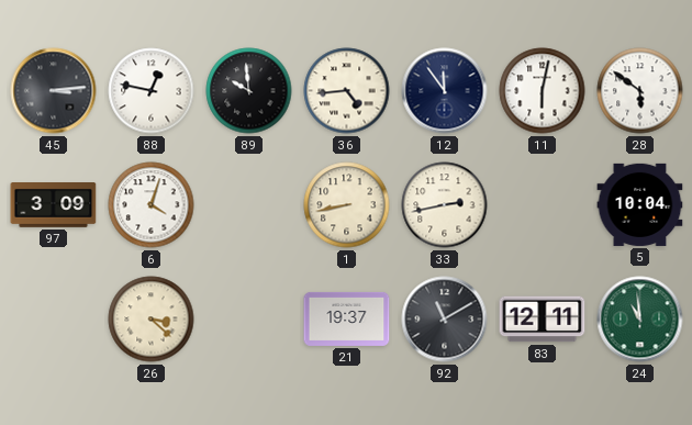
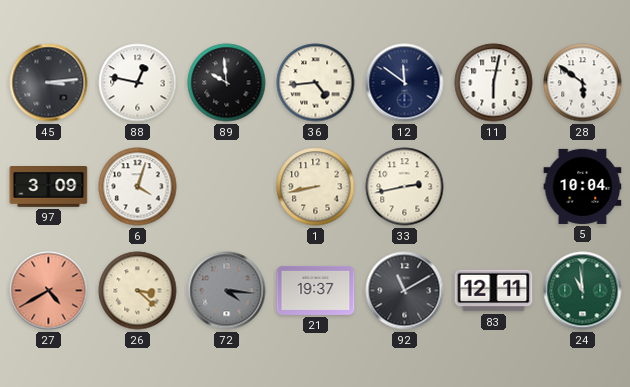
12: 11:54 -> 11:51 (405, 83)
27: none -> 4:40 (49, 291)
72: none -> 4:16 (227, 291)
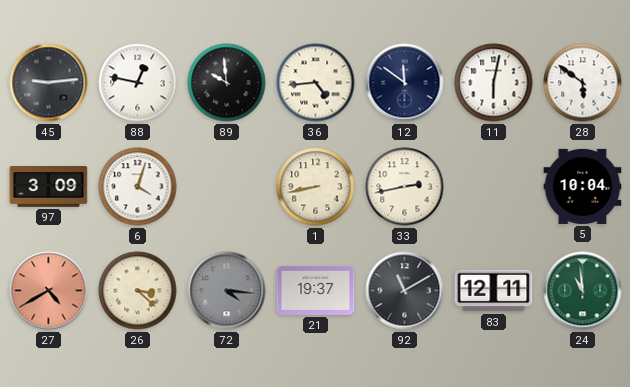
45: 3:14 -> 9:14 (49, 83)
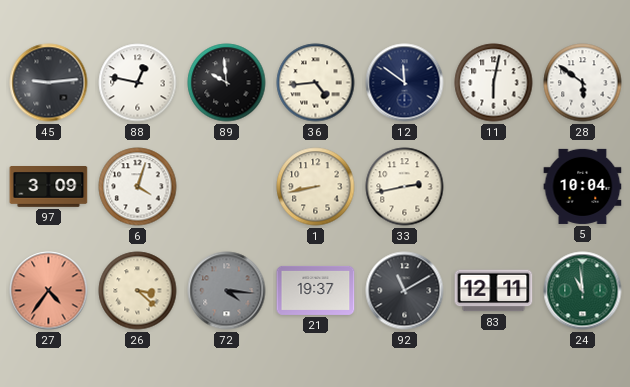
27: 4:40 -> 4:36 (49, 291)
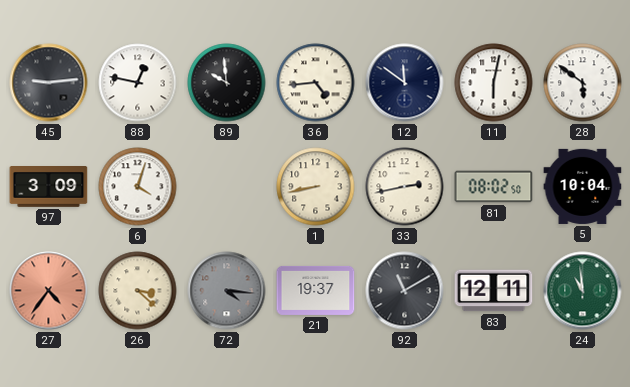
81: none -> 08:02 (494, 187)
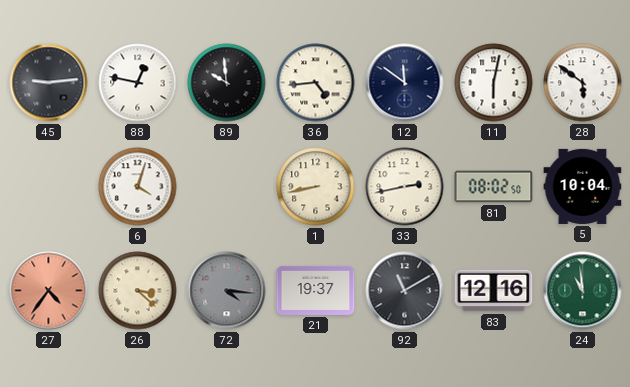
97: 3:09 -> none (49, 187)
83: 12:11 -> 12:16 (494, 291)
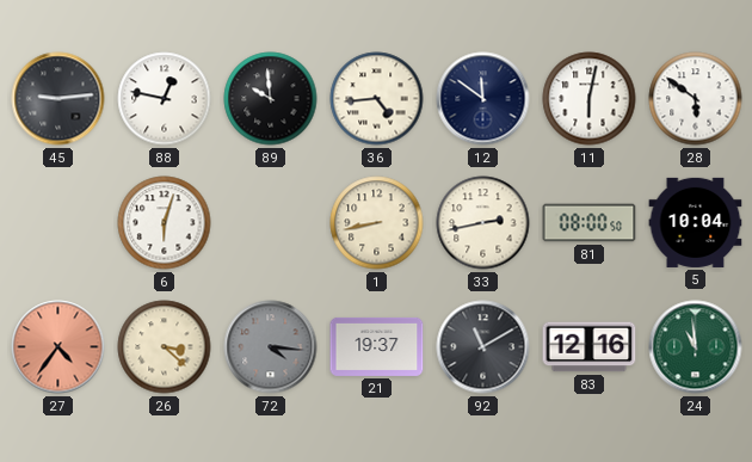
6: 4:03 -> 6:03 (165, 223)
81: 08:02 -> 08:00 (590, 223)
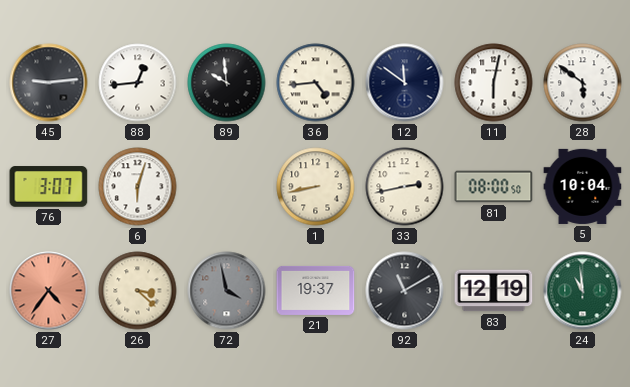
88: 12:47 -> 12:44 (138, 83)
76: none -> 3:07 (49, 187)
72: 4:16 -> 3:58 (227, 291)
83: 12:16 -> 12:19 (494, 291)
